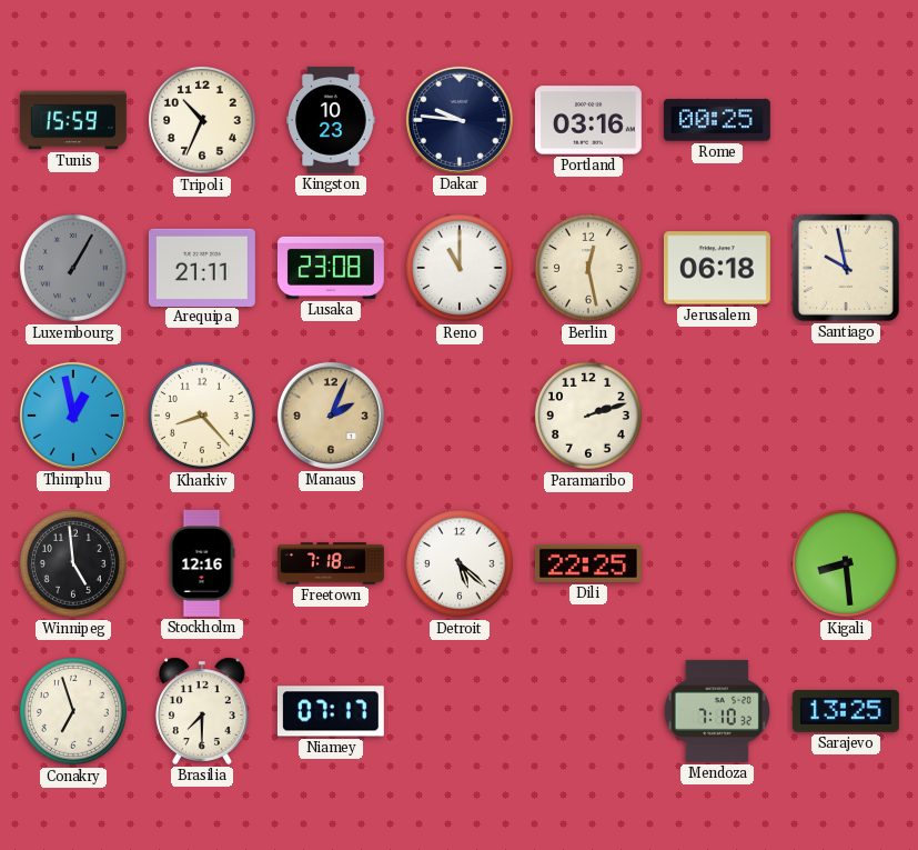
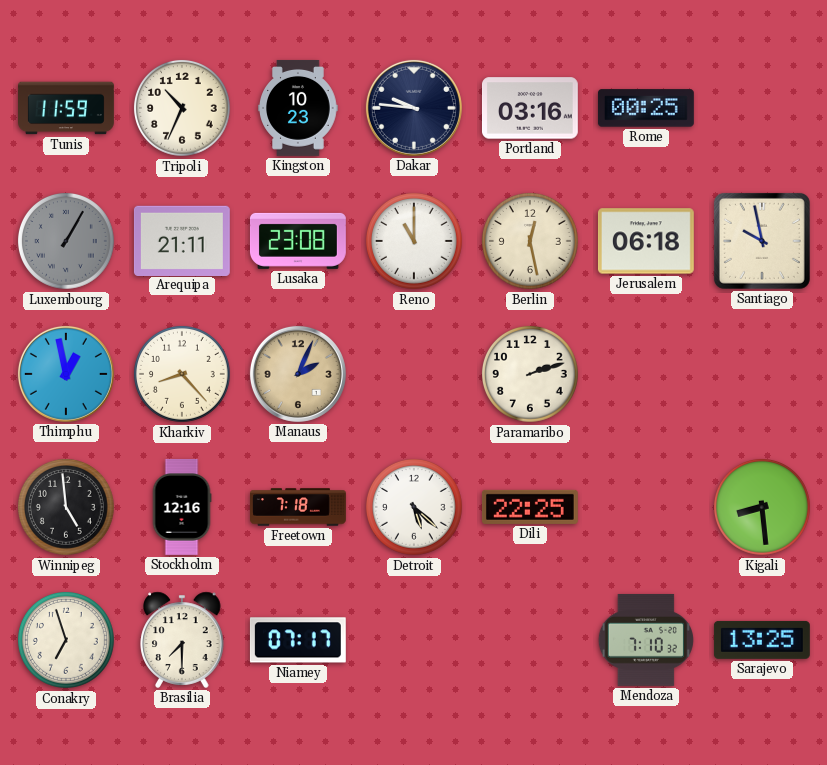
Tunis: 15:59 -> 11:59 (67, 108)
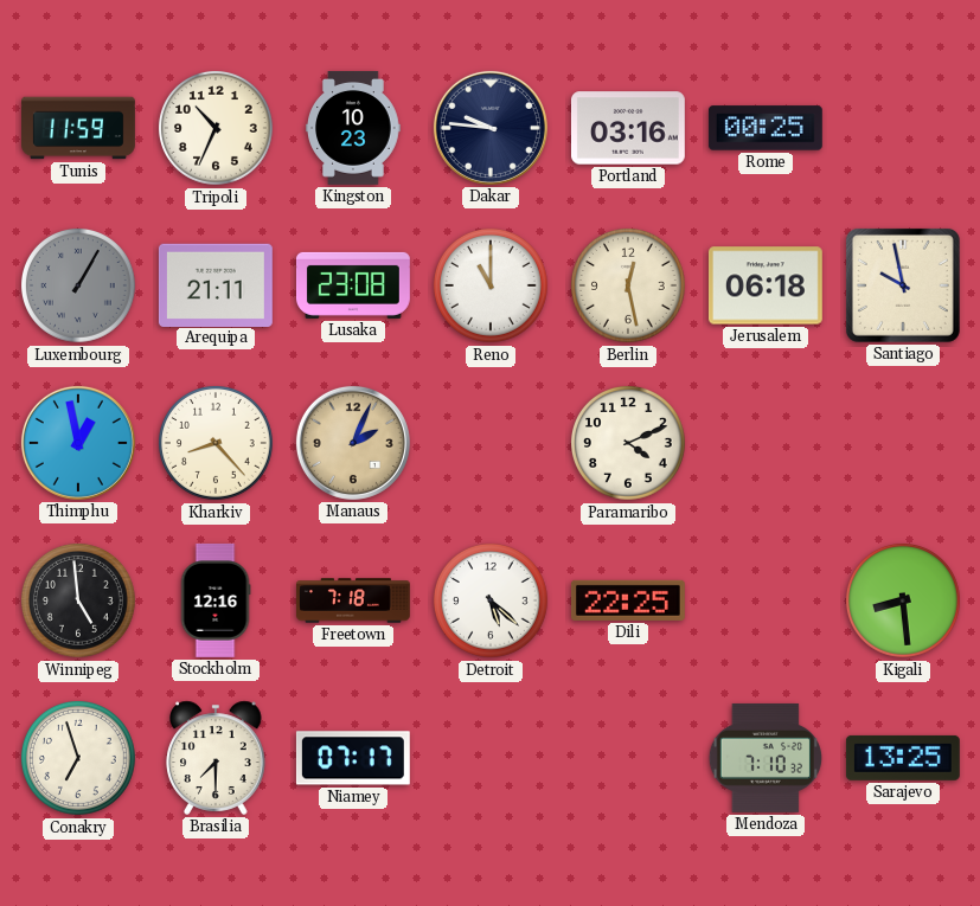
Paramaribo: 2:12 -> 4:11 (628, 443)
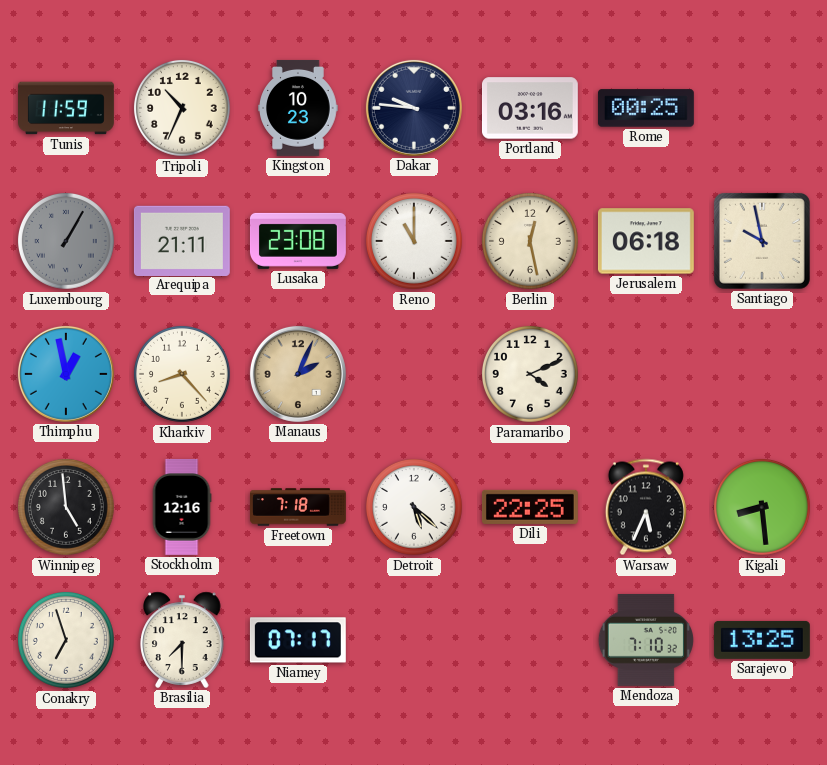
Warsaw: none -> 5:34 (646, 507)
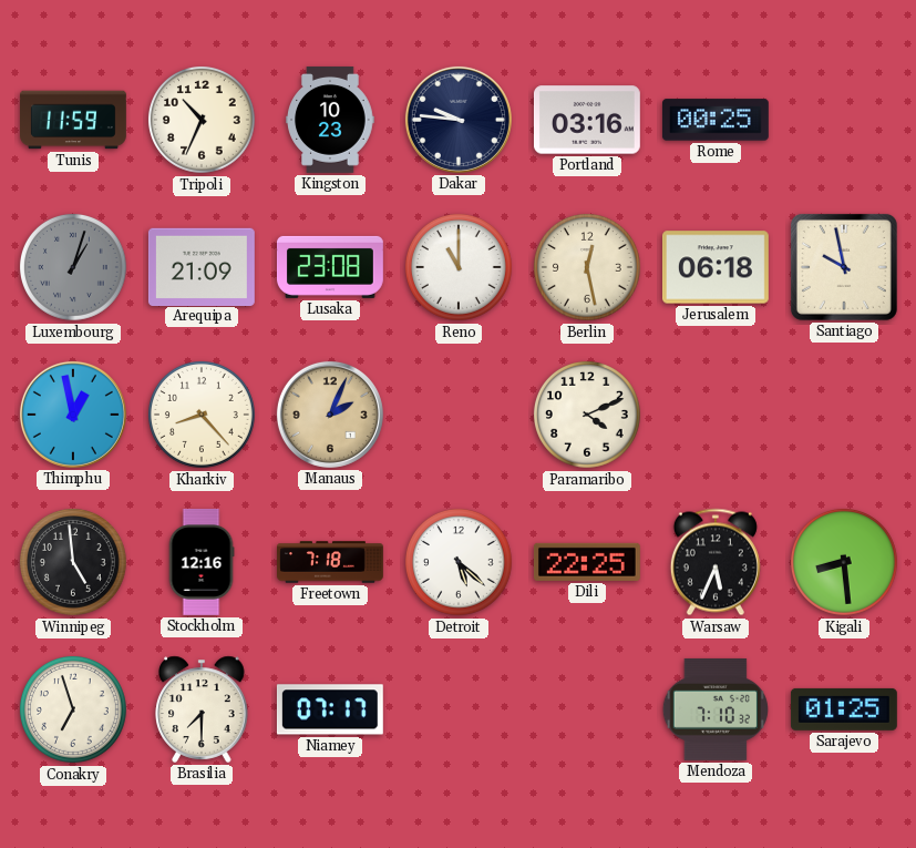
Luxembourg: 1:05 -> 1:03 (73, 267)
Arequipa: 21:11 -> 21:09 (202, 266)
Sarajevo: 13:25 -> 01:25 (844, 709)
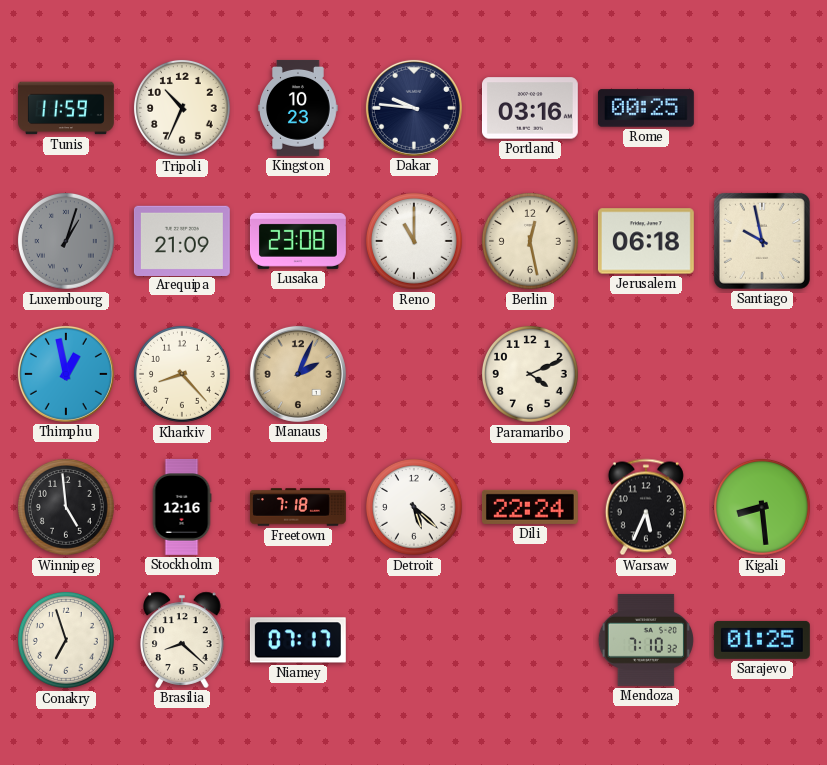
Dili: 22:25 -> 22:24 (530, 507)
Brasilia: 7:30 -> 8:22 (182, 640)
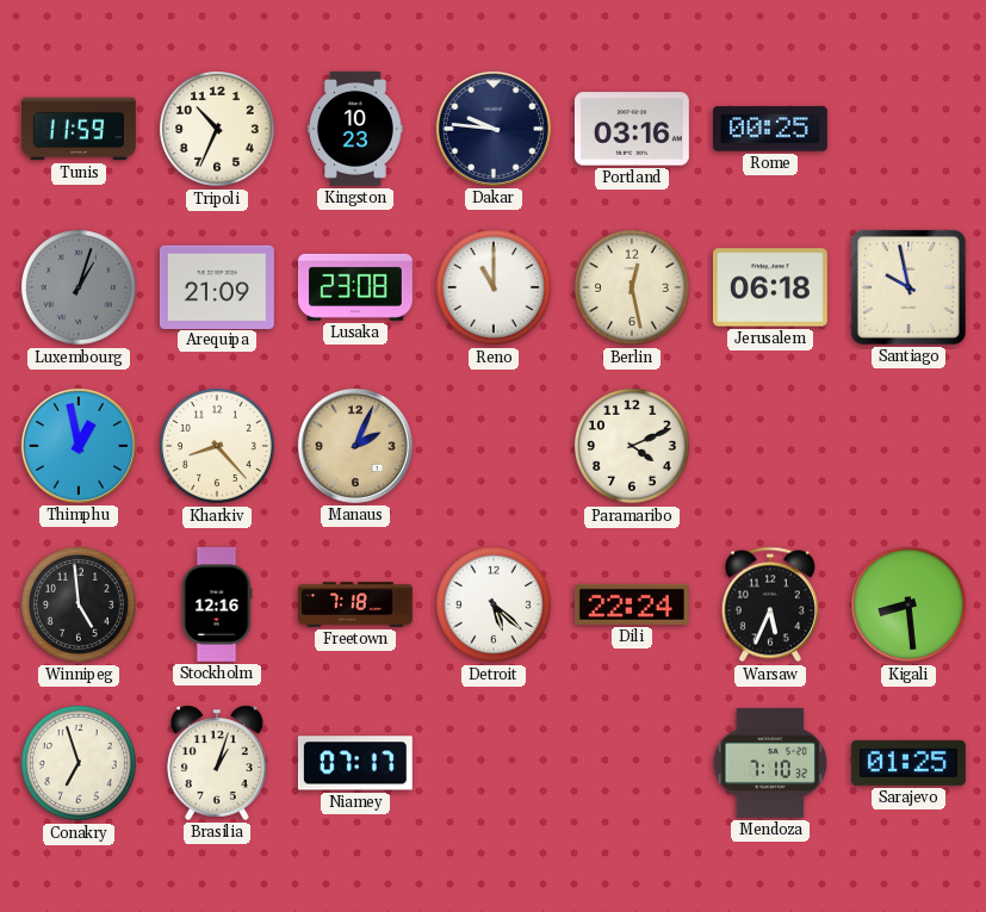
Brasilia: 8:22 -> 1:03 (217, 763)
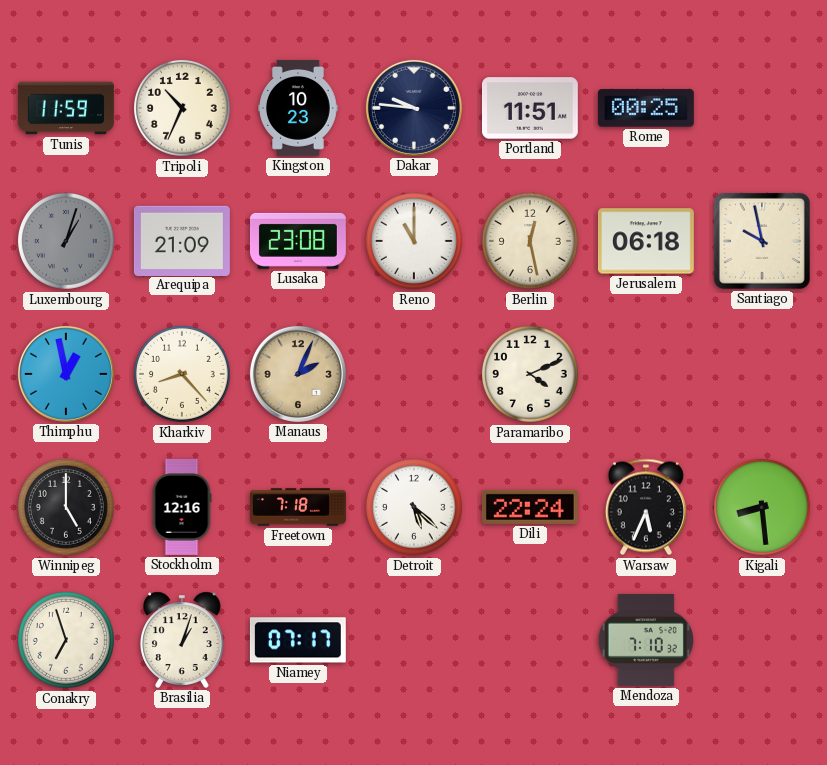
Portland: 03:16 -> 11:51 (530, 108)
Winnipeg: 4:59 -> 5:00 (66, 507)
Sarajevo: 01:25 -> none (909, 763)
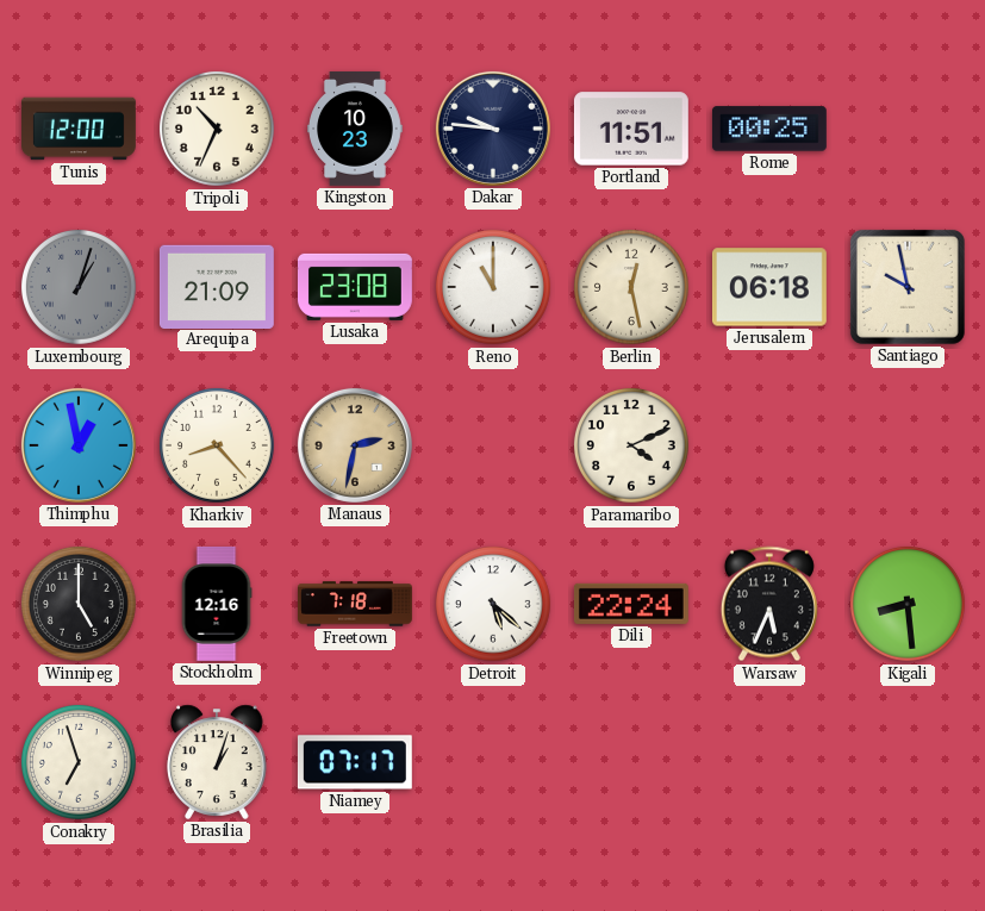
Tunis: 11:59 -> 12:00 (80, 129)
Manaus: 2:04 -> 2:32 (355, 445)
Mendoza: 7:10 -> none (646, 640)
